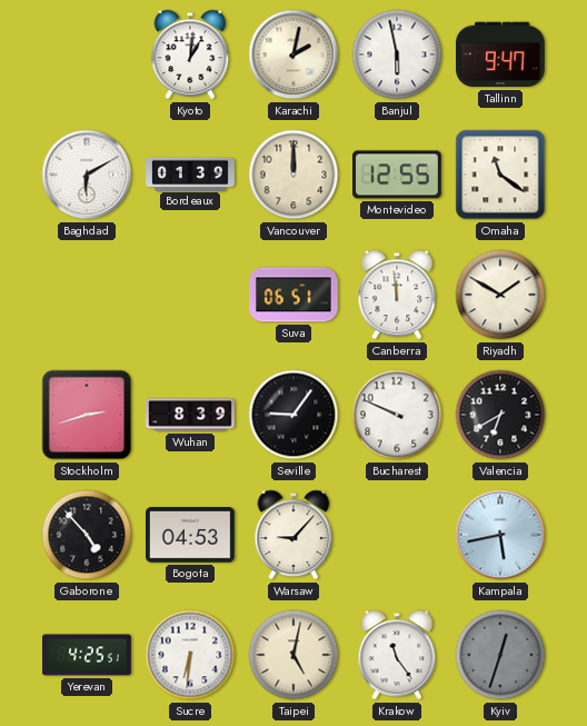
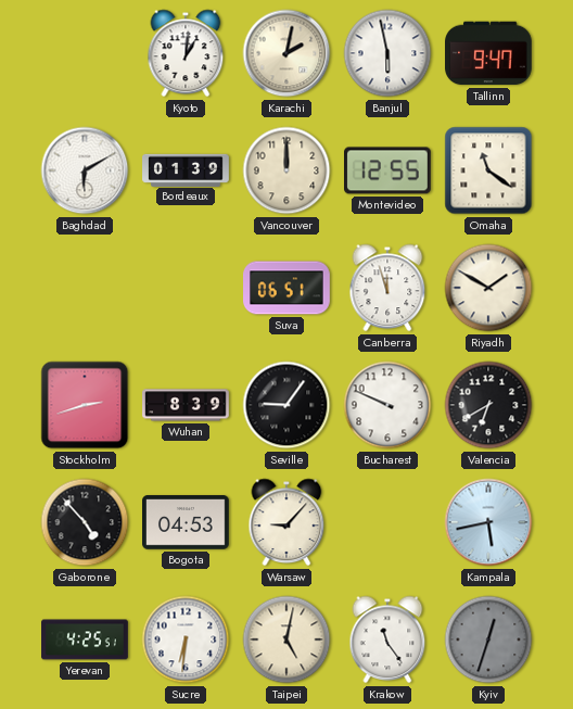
Canberra: 11:59 -> 11:57 (387, 288)
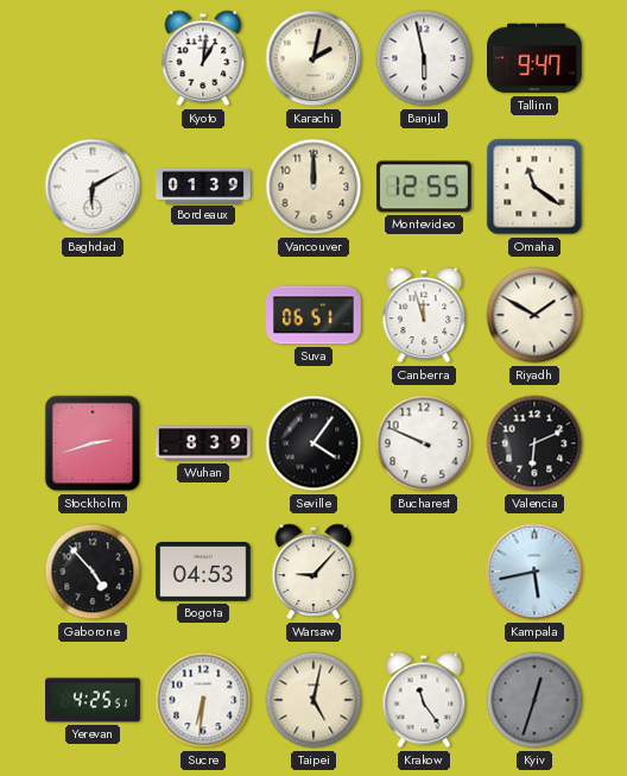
Seville: 9:06 -> 4:06 (313, 443)
Valencia: 6:40 -> 6:11 (534, 443)
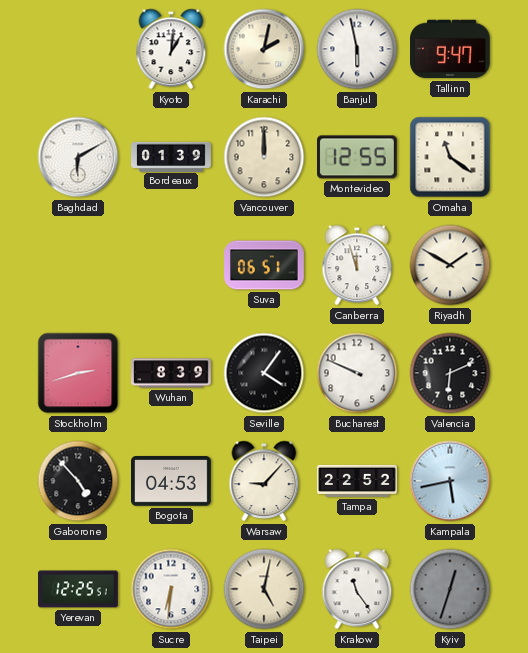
Tampa: none -> 22:52 (357, 481)
Yerevan: 4:25 -> 12:25 (78, 589)
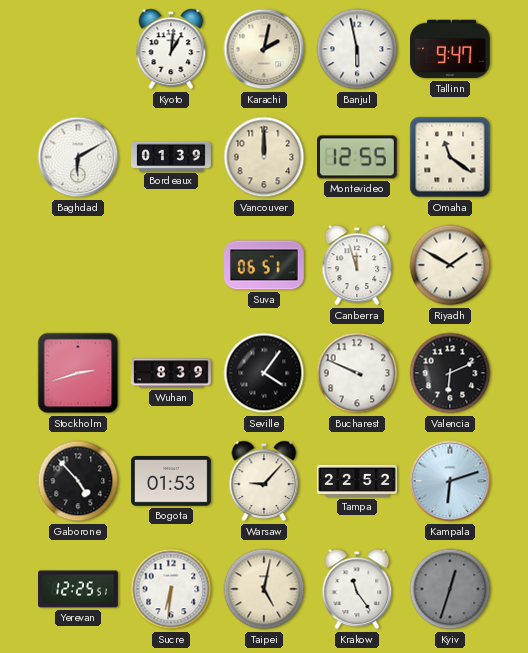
Bogota: 04:53 -> 01:53 (172, 481)
Kampala: 5:43 -> 6:12 (450, 481)
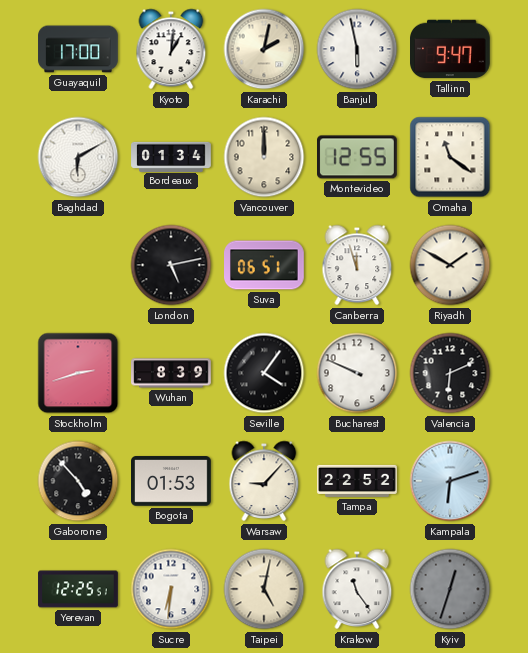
Guayaquil: none -> 17:00 (78, 49)
Bordeaux: 01:39 -> 01:34 (171, 156)
London: none -> 5:13 (171, 265)
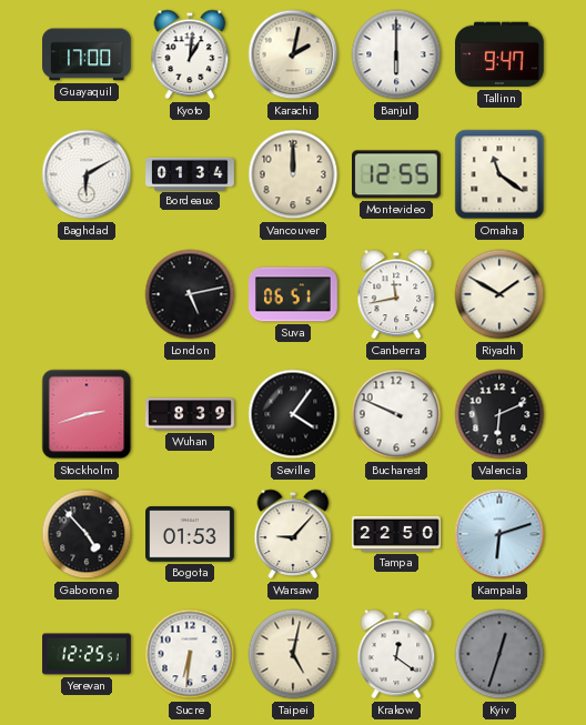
Banjul: 5:58 -> 6:00 (396, 54)
Canberra: 11:57 -> 11:43 (396, 294)
Tampa: 22:52 -> 22:50 (396, 534)
Krakow: 11:24 -> 12:21 (396, 654)
